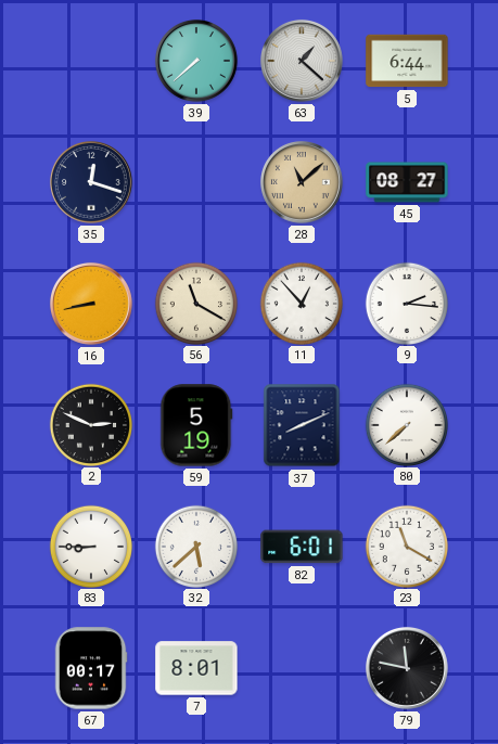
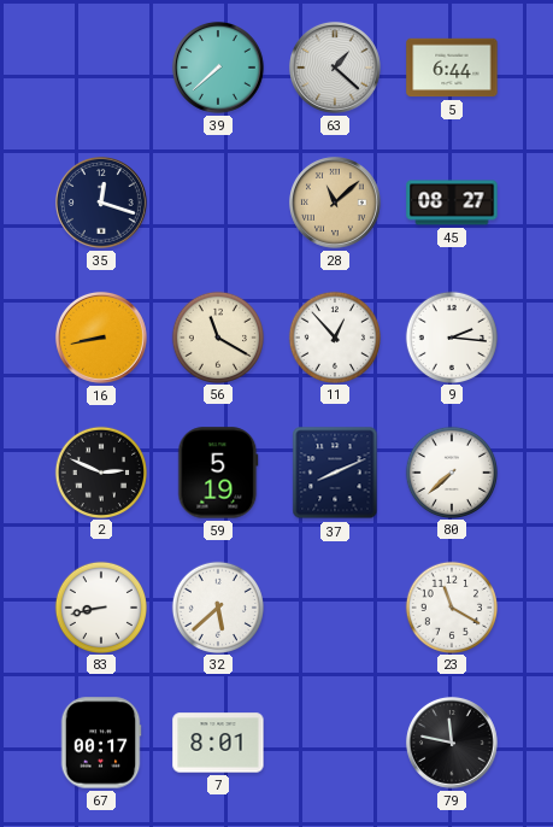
83: 8:45 -> 8:43 (100, 606)
82: 6:01 -> none (302, 547)
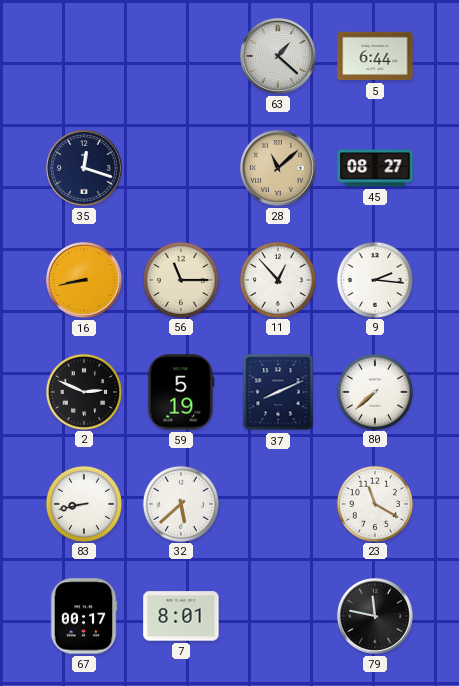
39: 7:38 -> none (218, 68)
56: 11:20 -> 11:15 (180, 279)
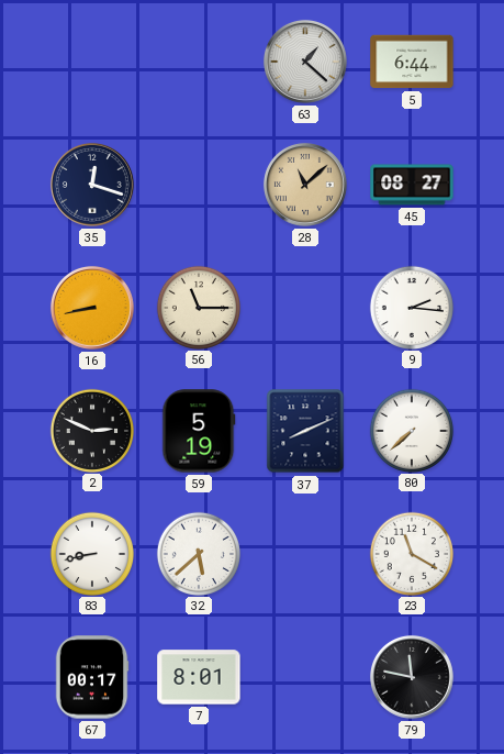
11: 12:53 -> none (277, 279)
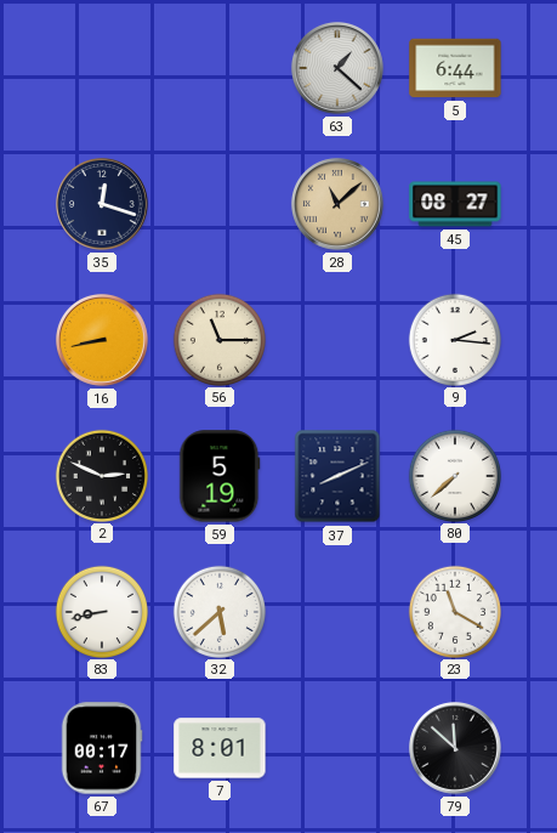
79: 11:47 -> 11:52 (455, 748)
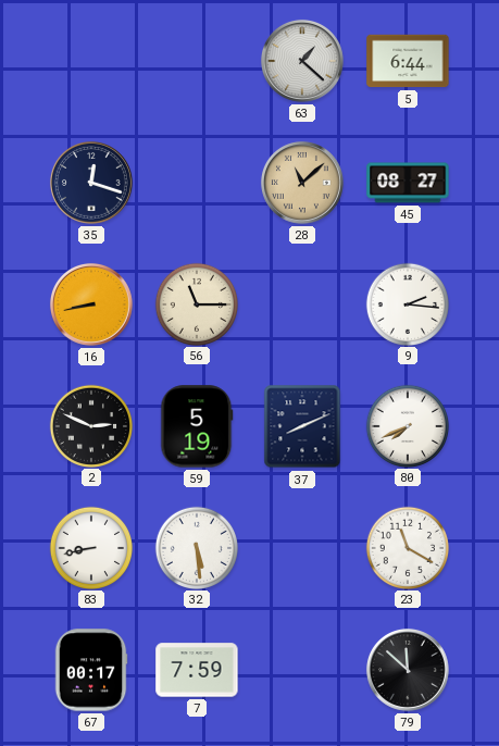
80: 7:38 -> 7:41 (407, 425)
32: 5:38 -> 5:29 (196, 547)
7: 8:01 -> 7:59 (197, 670)
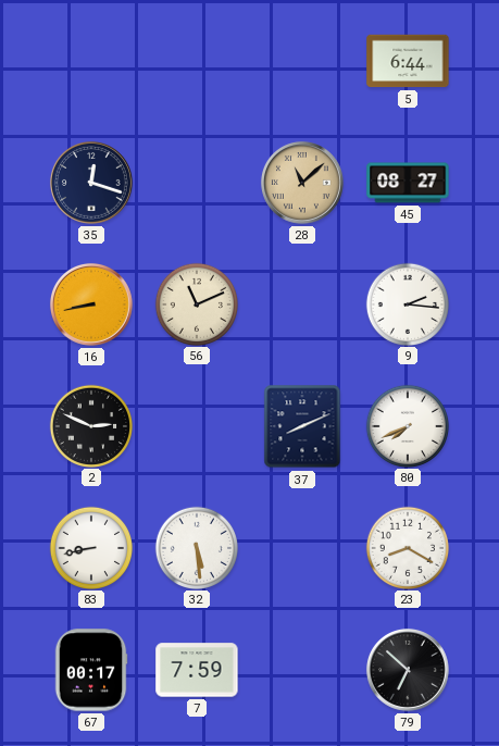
63: 1:22 -> none (302, 61)
56: 11:15 -> 11:11 (196, 303)
59: 5:19 -> none (197, 426)
23: 11:20 -> 8:20 (407, 547)
79: 11:52 -> 6:52 (408, 670)
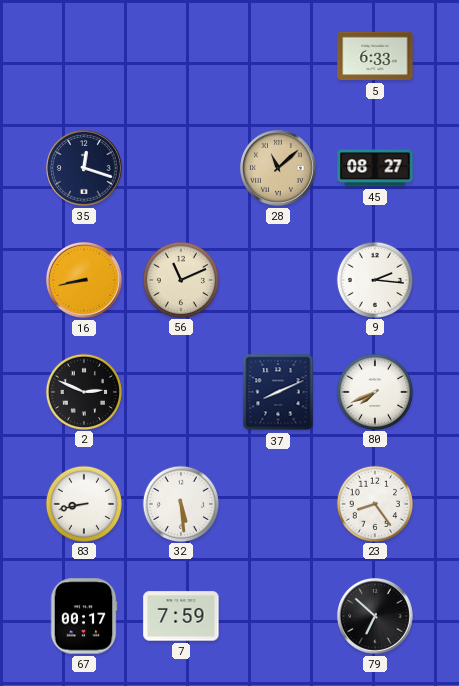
5: 6:44 -> 6:33 (375, 56)
23: 8:20 -> 8:24 (374, 503)
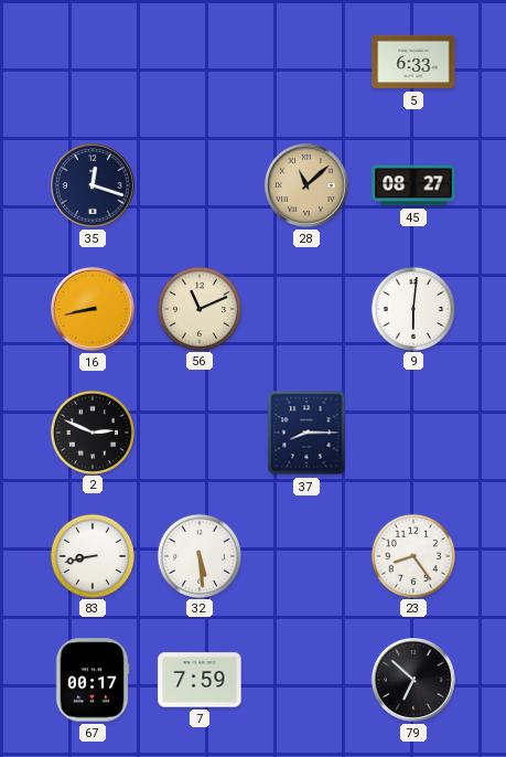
9: 2:16 -> 6:01 (412, 308)
37: 8:11 -> 8:15 (306, 433)
80: 7:41 -> none (374, 391)
